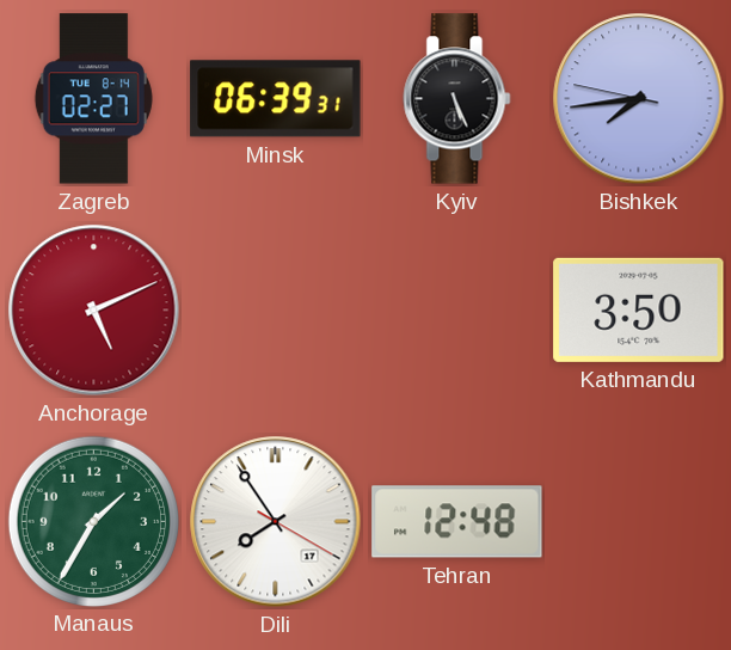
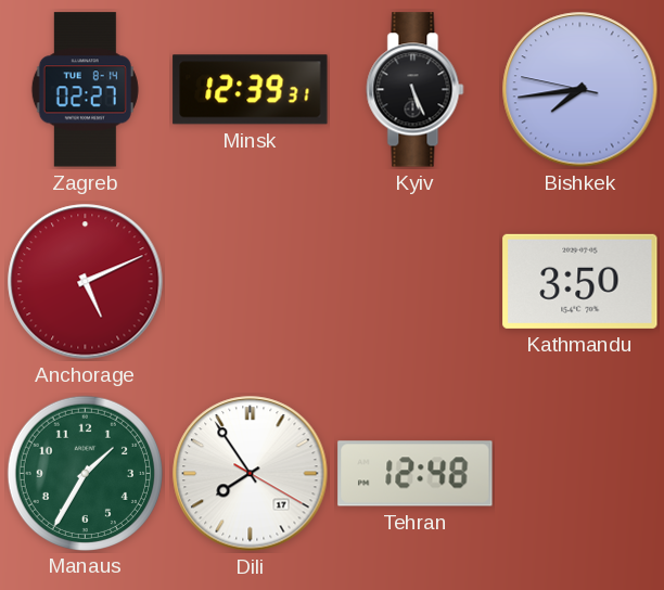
Minsk: 06:39 -> 12:39 (251, 90)
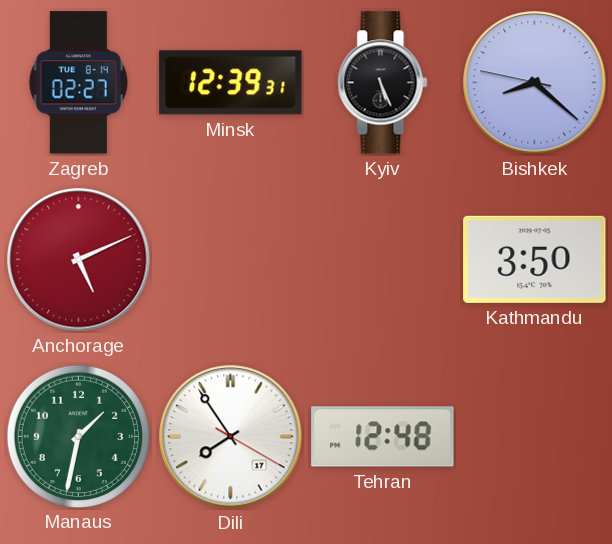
Bishkek: 7:43 -> 8:21 (535, 83)
Manaus: 1:35 -> 1:32 (78, 436)
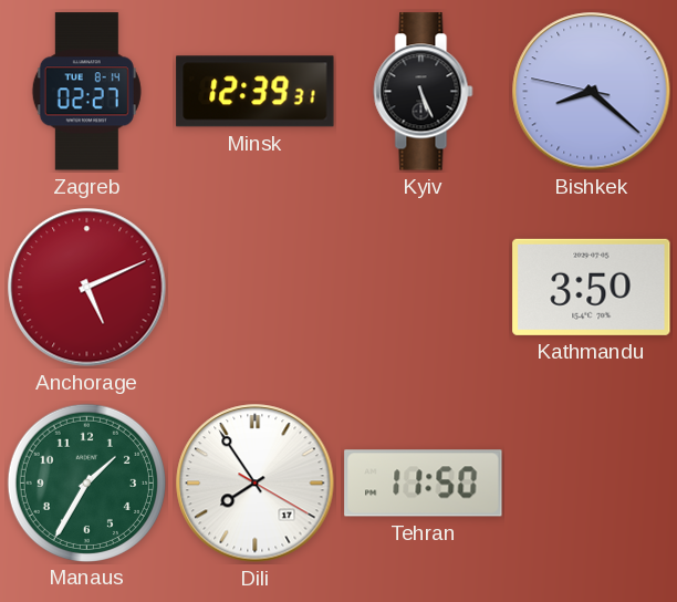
Manaus: 1:32 -> 1:35 (86, 482)
Tehran: 12:48 -> 11:50 (424, 484)
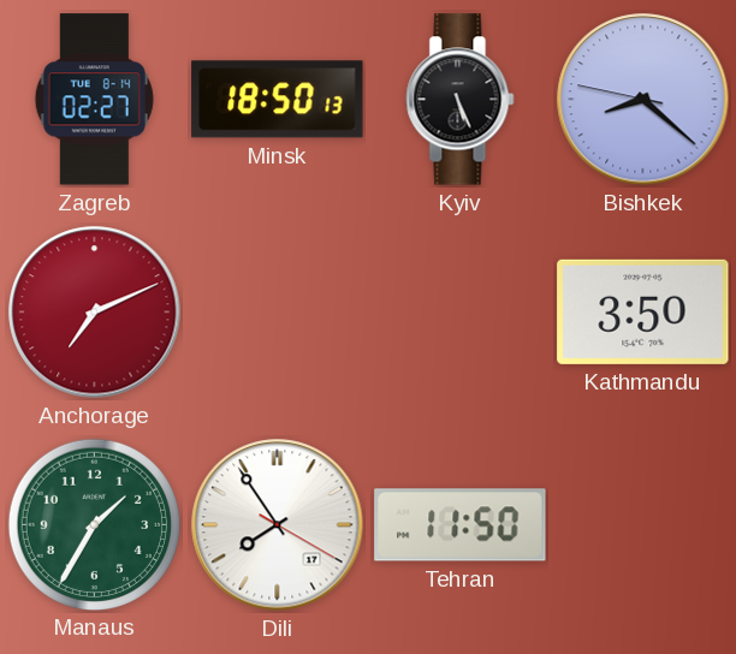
Minsk: 12:39 -> 18:50 (278, 100)
Anchorage: 5:11 -> 7:11 (95, 313)
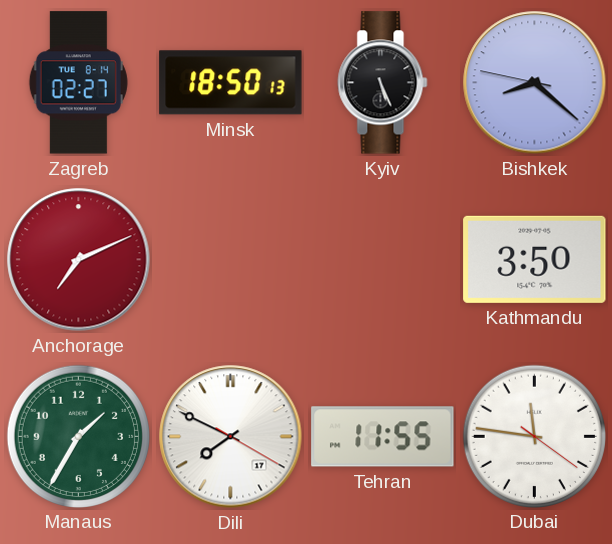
Dili: 7:54 -> 7:49 (231, 437)
Tehran: 11:50 -> 11:55 (383, 437)
Dubai: none -> 11:46 (534, 436)
